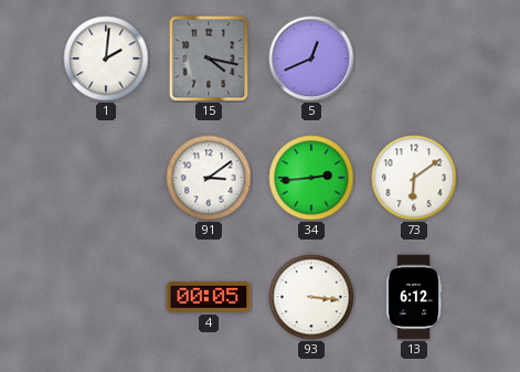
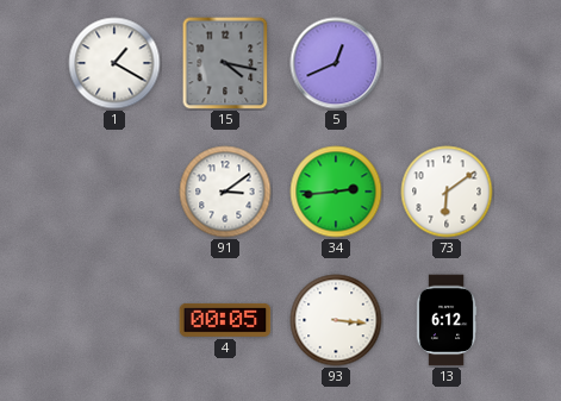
1: 2:01 -> 1:20 (114, 63)
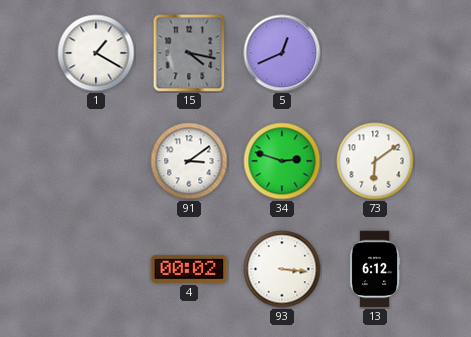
34: 2:44 -> 2:48 (282, 161)
4: 00:05 -> 00:02 (189, 269)
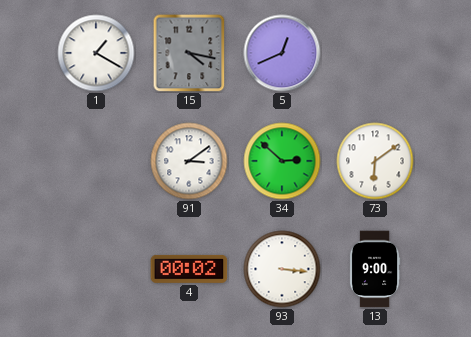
34: 2:48 -> 2:52 (282, 161)
13: 6:12 -> 9:00 (375, 269)
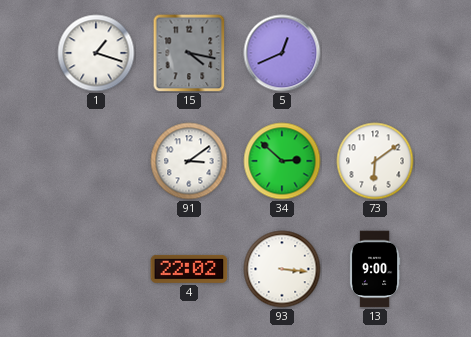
1: 1:20 -> 1:18 (96, 53)
4: 00:02 -> 22:02 (189, 269)
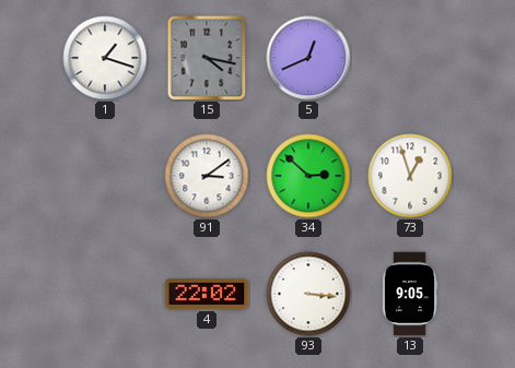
73: 6:09 -> 12:57 (410, 176)
13: 9:00 -> 9:05 (410, 294)
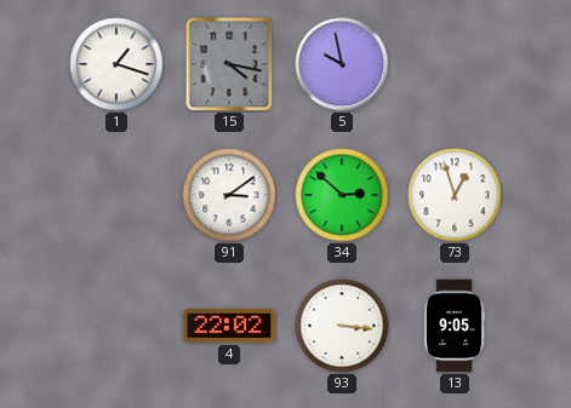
5: 12:41 -> 9:58 (342, 64)
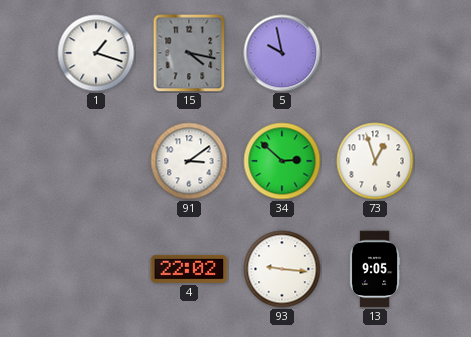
93: 3:16 -> 9:16 (282, 269)
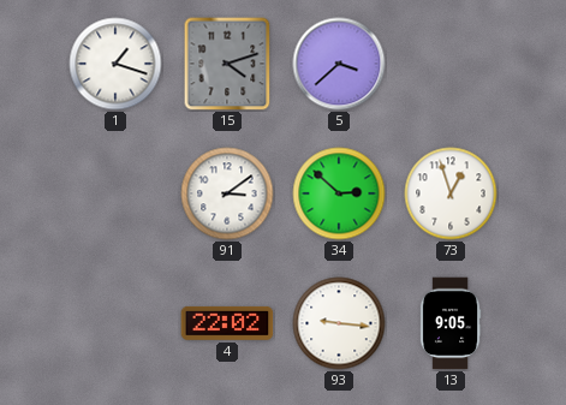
15: 4:17 -> 4:12 (227, 64)
5: 9:58 -> 3:38 (339, 64)
